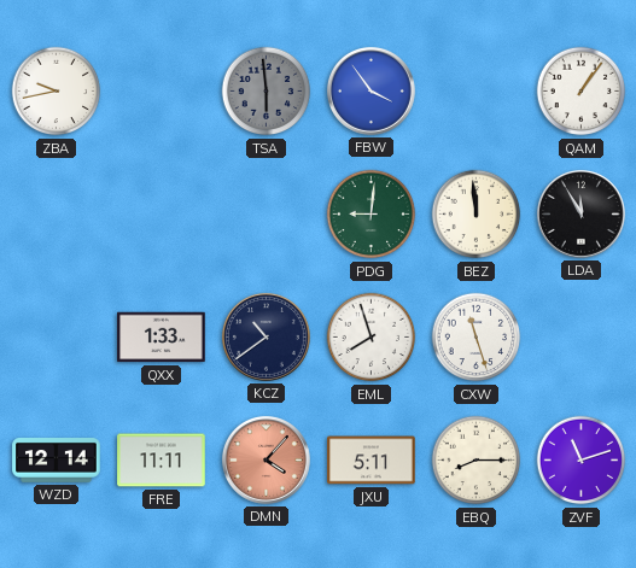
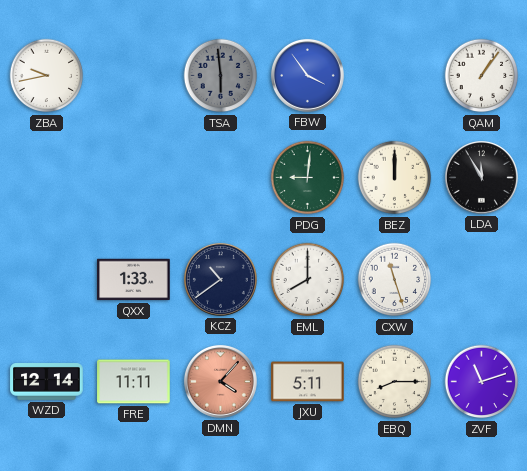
BEZ: 11:59 -> 12:00 (395, 178)
EML: 7:57 -> 8:00 (308, 280)
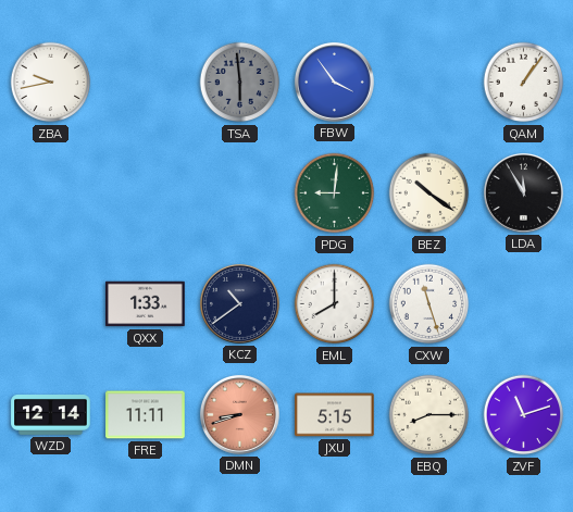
BEZ: 12:00 -> 10:21 (429, 193)
DMN: 4:07 -> 8:42 (239, 414)
JXU: 5:11 -> 5:15 (335, 415)
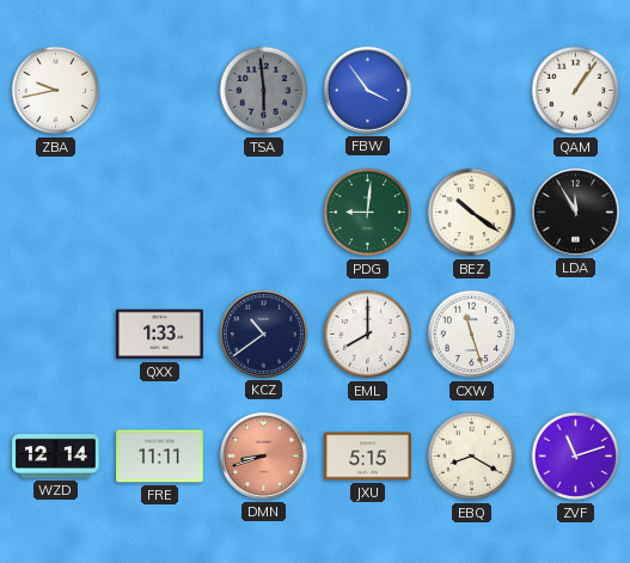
EBQ: 8:15 -> 8:20 (472, 457)
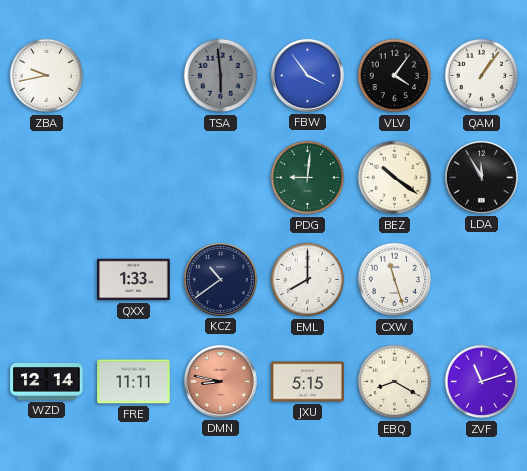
VLV: none -> 4:06 (395, 76)
DMN: 8:42 -> 8:47 (220, 381)
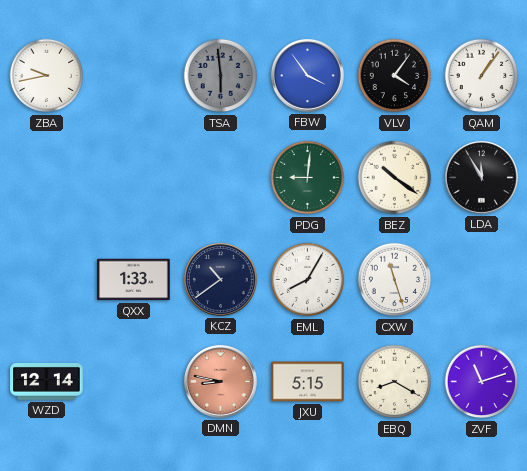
EML: 8:00 -> 8:05 (308, 280)
FRE: 11:11 -> none (134, 382)
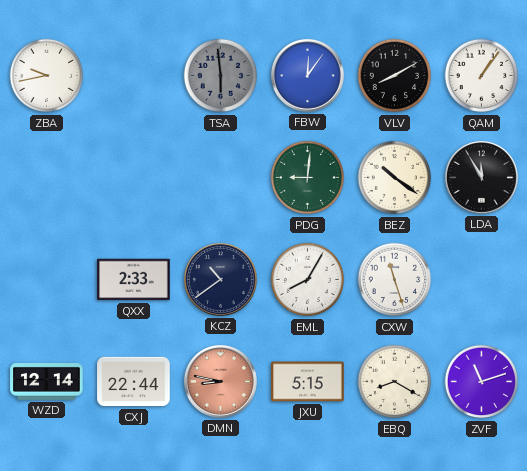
FBW: 3:54 -> 12:06 (307, 75)
VLV: 4:06 -> 8:10 (395, 76)
QXX: 1:33 -> 2:33 (134, 280)
CXJ: none -> 22:44 (134, 382)
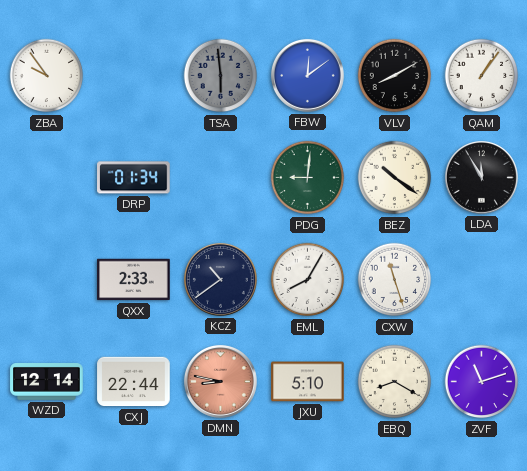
ZBA: 9:43 -> 9:54 (47, 76)
FBW: 12:06 -> 12:09 (307, 75)
DRP: none -> 01:34 (134, 178)
JXU: 5:15 -> 5:10 (308, 382)
